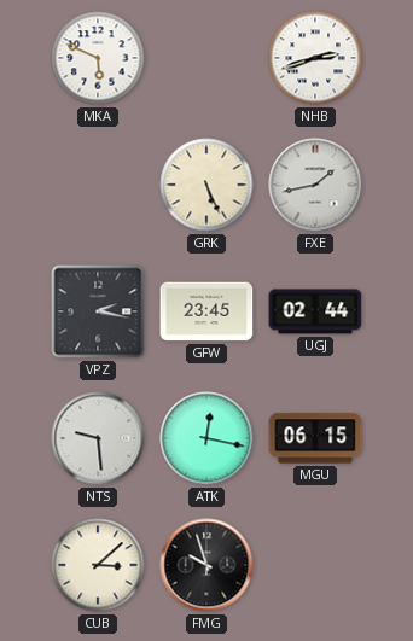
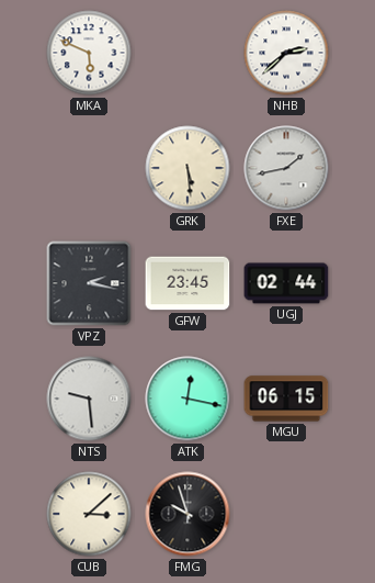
NHB: 2:42 -> 2:38 (286, 53)
GRK: 5:26 -> 5:29 (187, 168)
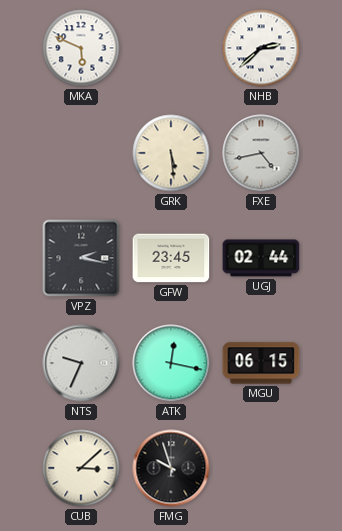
FXE: 1:43 -> 4:43 (261, 153)
NTS: 9:29 -> 9:34 (81, 363)
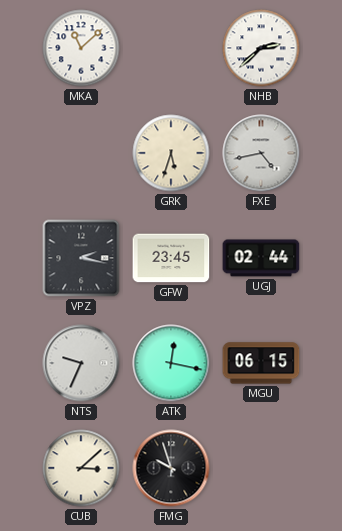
MKA: 5:49 -> 11:08 (81, 48)
GRK: 5:29 -> 5:33 (171, 153)
